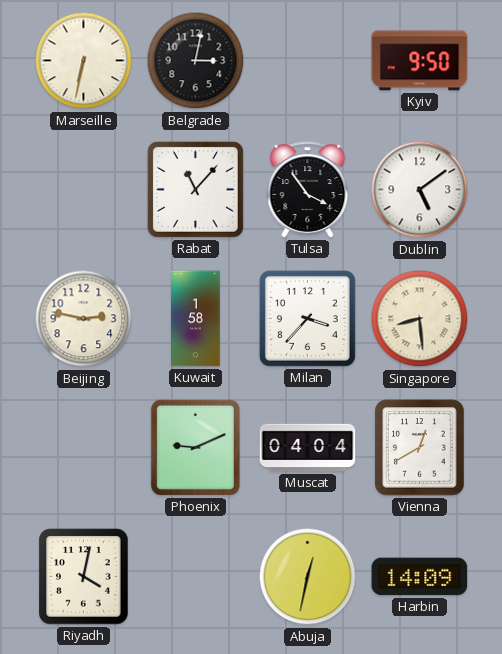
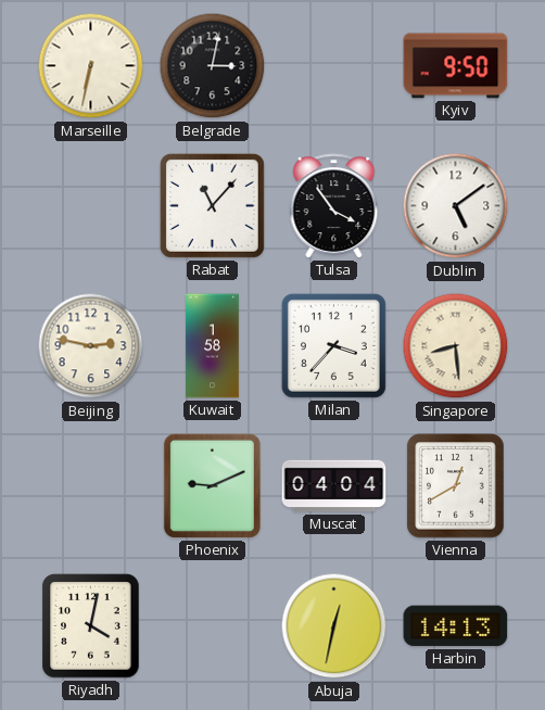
Harbin: 14:09 -> 14:13 (456, 626)
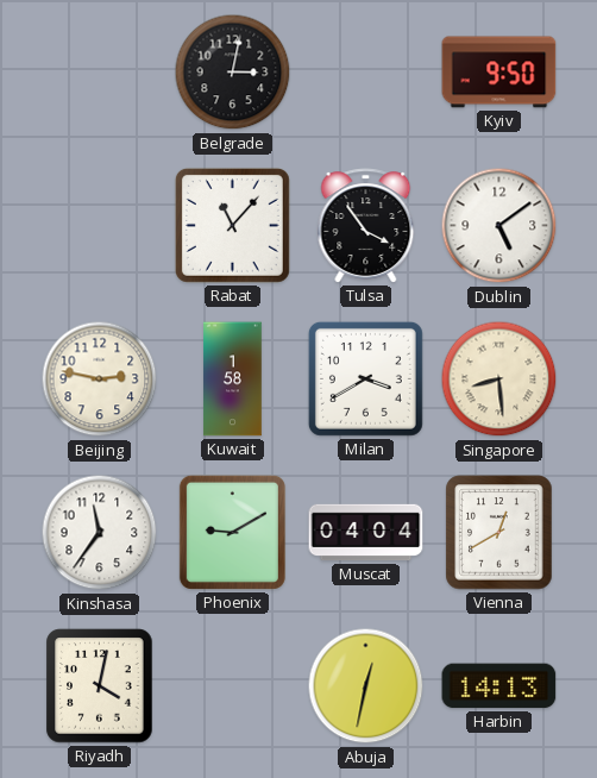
Marseille: 6:32 -> none (91, 66)
Milan: 3:37 -> 3:40 (365, 378)
Kinshasa: none -> 11:36 (100, 533)
Phoenix: 9:11 -> 9:10 (232, 532)
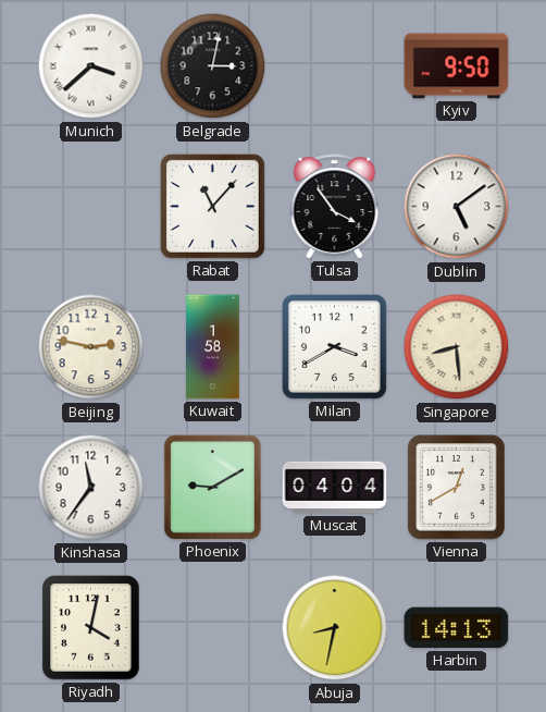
Munich: none -> 3:38 (91, 66)
Abuja: 12:32 -> 8:32 (335, 628)
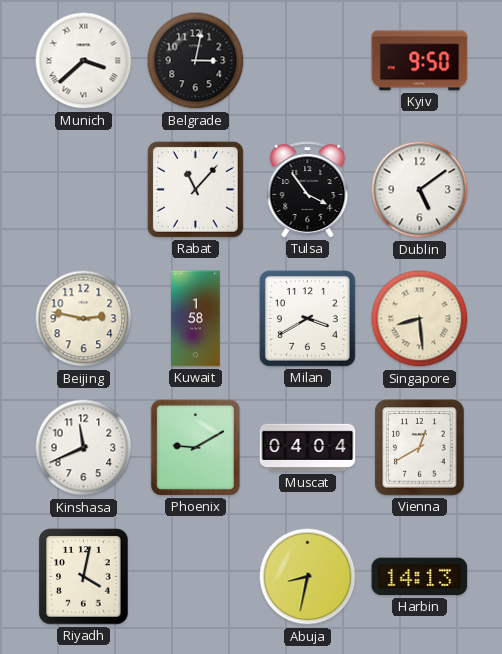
Kinshasa: 11:36 -> 11:41 (84, 448)
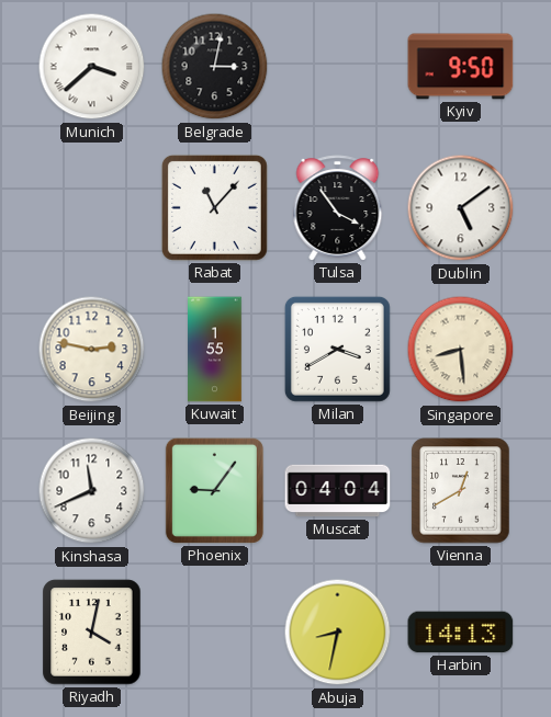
Kuwait: 1:58 -> 1:55 (215, 350)
Phoenix: 9:10 -> 9:06 (214, 490)
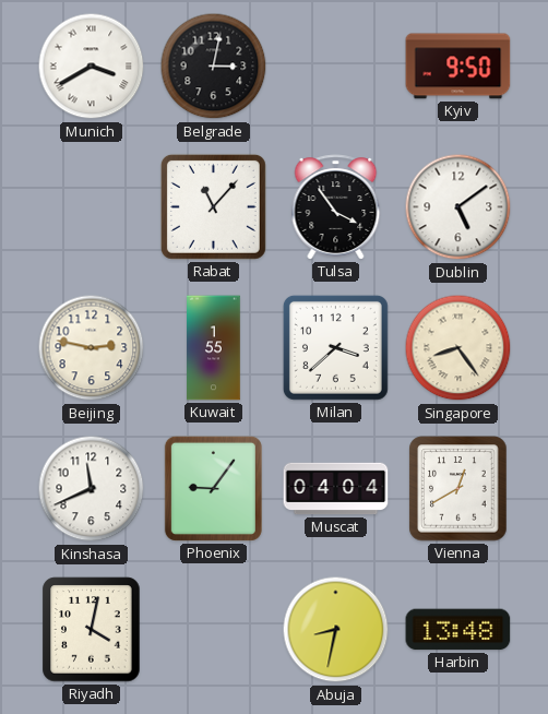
Munich: 3:38 -> 3:40 (92, 67)
Milan: 3:40 -> 3:38 (335, 347)
Singapore: 8:29 -> 8:24 (458, 348)
Harbin: 14:13 -> 13:48 (458, 630)
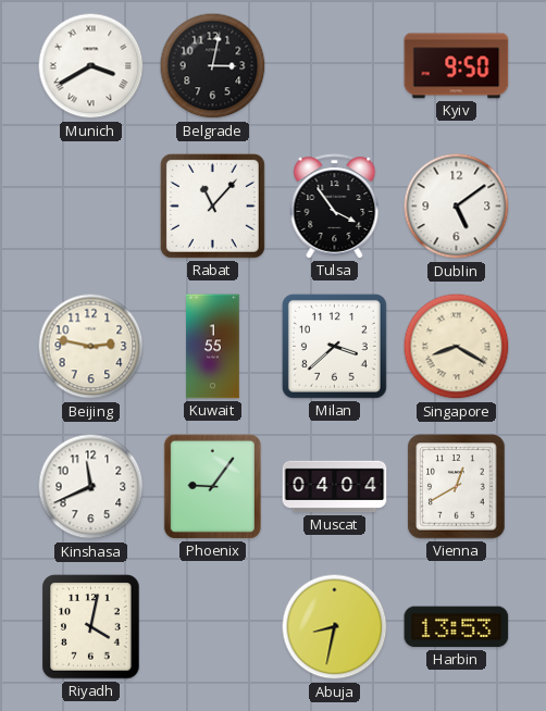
Singapore: 8:24 -> 8:20 (457, 347)
Harbin: 13:48 -> 13:53 (457, 627)
